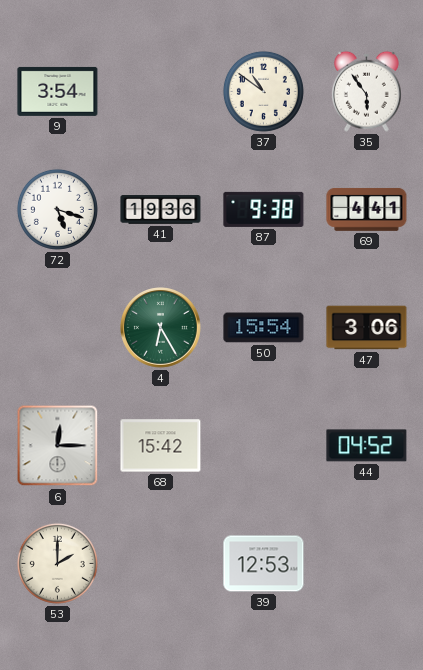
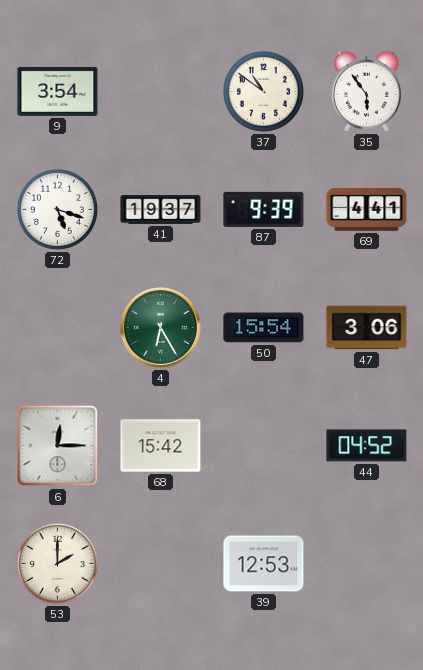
41: 19:36 -> 19:37 (161, 210)
87: 9:38 -> 9:39 (264, 209)
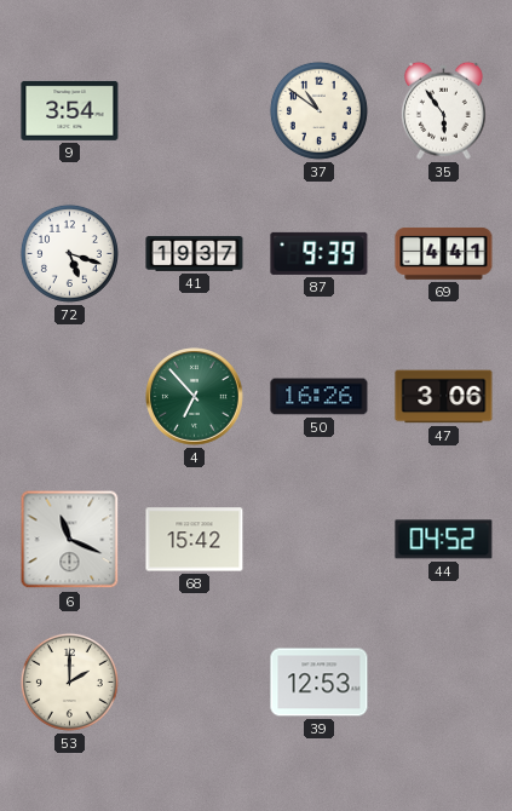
4: 6:25 -> 6:53 (195, 397)
50: 15:54 -> 16:26 (320, 397)
6: 12:15 -> 11:19 (70, 540)
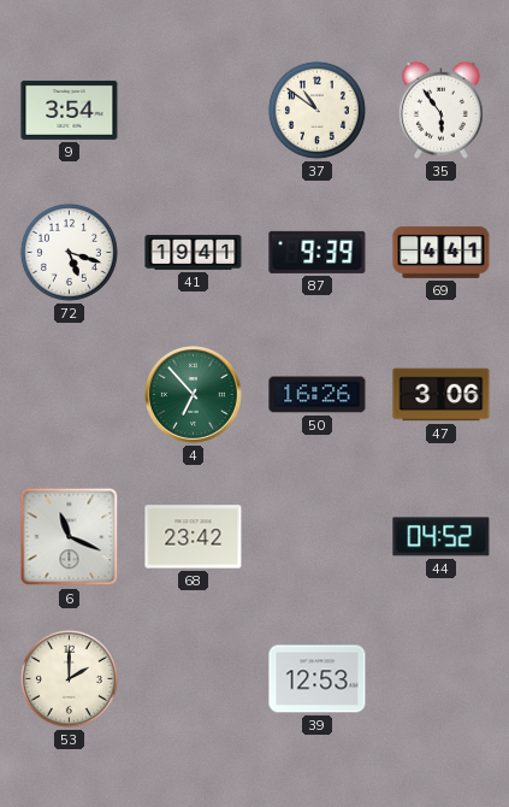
41: 19:37 -> 19:41 (194, 253)
68: 15:42 -> 23:42 (194, 537)
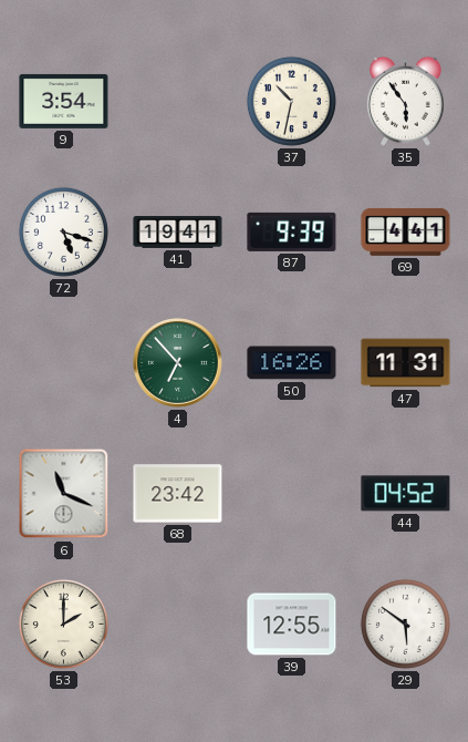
37: 10:51 -> 10:32 (291, 101)
47: 3:06 -> 11:31 (406, 363)
39: 12:53 -> 12:55 (292, 625)
29: none -> 5:51 (405, 624)
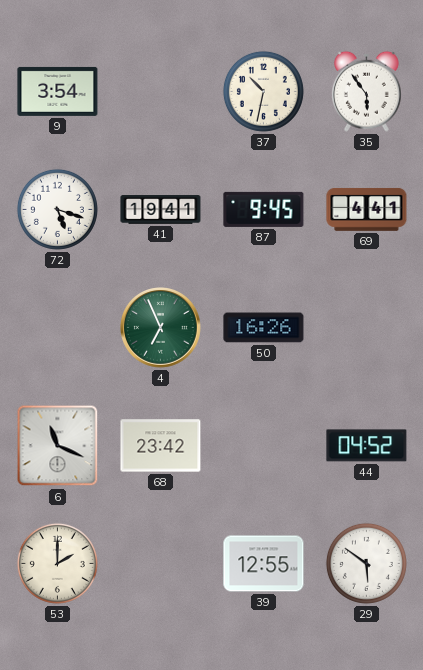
87: 9:39 -> 9:45 (264, 209)
4: 6:53 -> 6:56 (161, 328)
47: 11:31 -> none (406, 363)
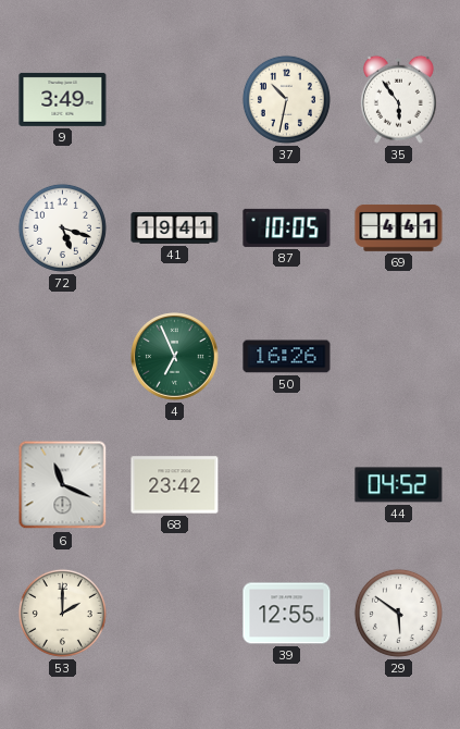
9: 3:54 -> 3:49 (63, 99)
87: 9:45 -> 10:05 (287, 227)
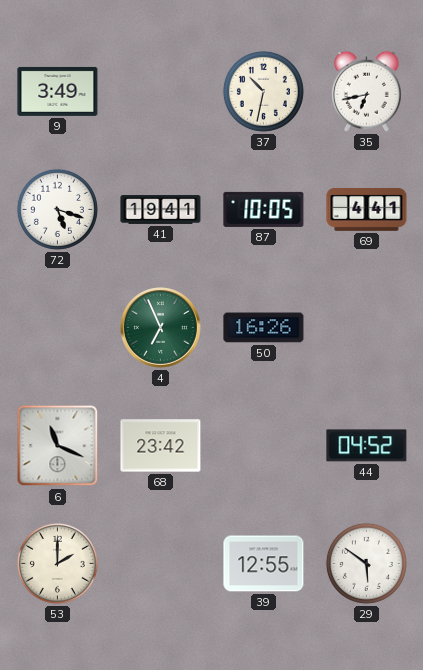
35: 5:54 -> 6:43 (366, 91)
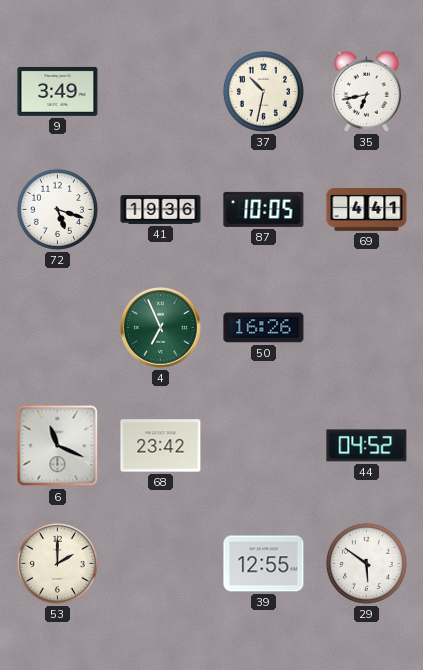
41: 19:41 -> 19:36 (161, 210)
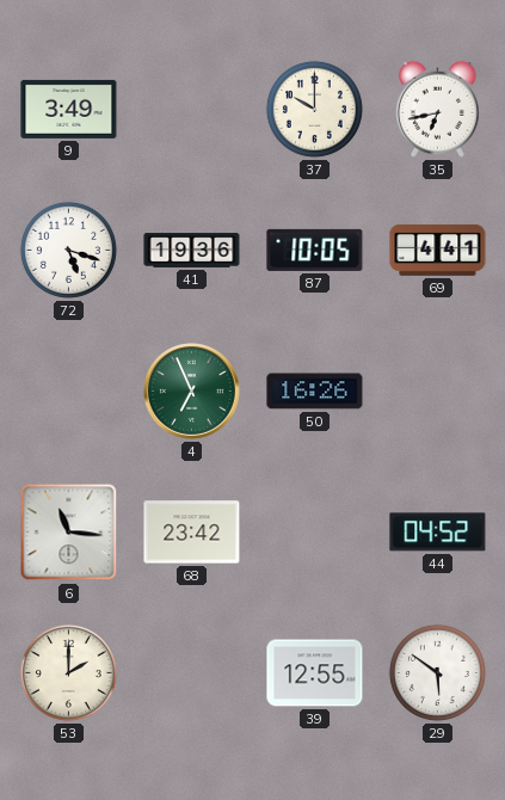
37: 10:32 -> 10:00 (314, 109)
6: 11:19 -> 11:16 (69, 533)
